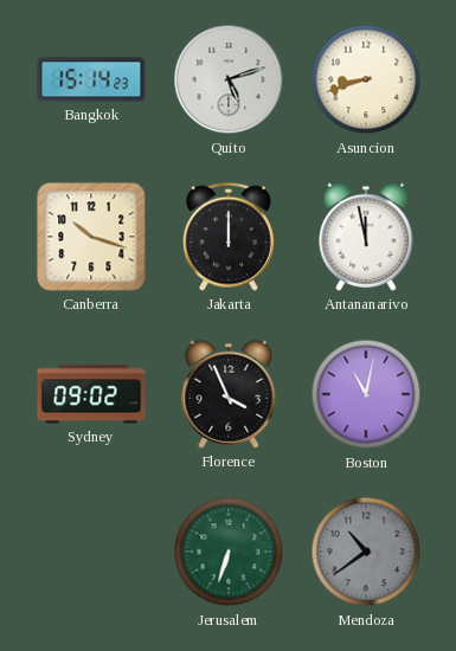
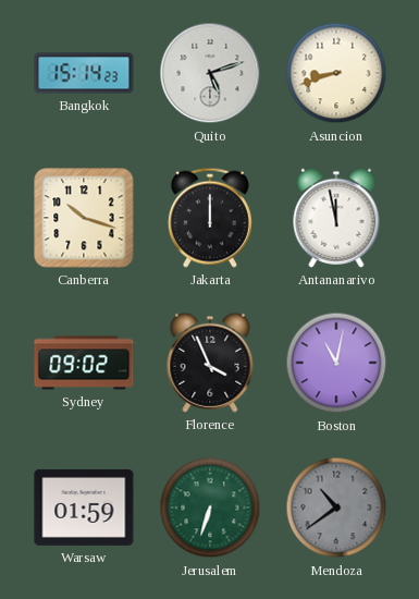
Warsaw: none -> 01:59 (84, 508)
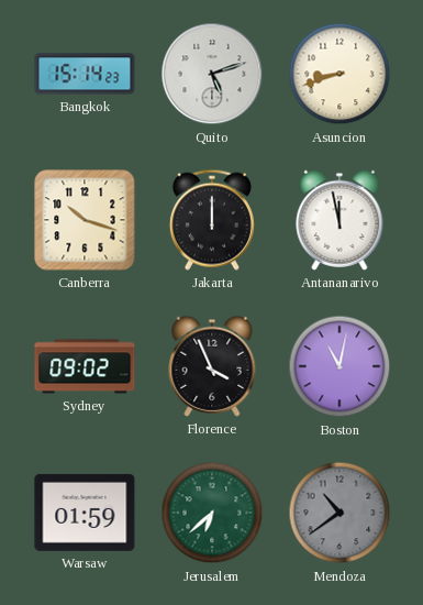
Jerusalem: 6:33 -> 6:38 (212, 513)
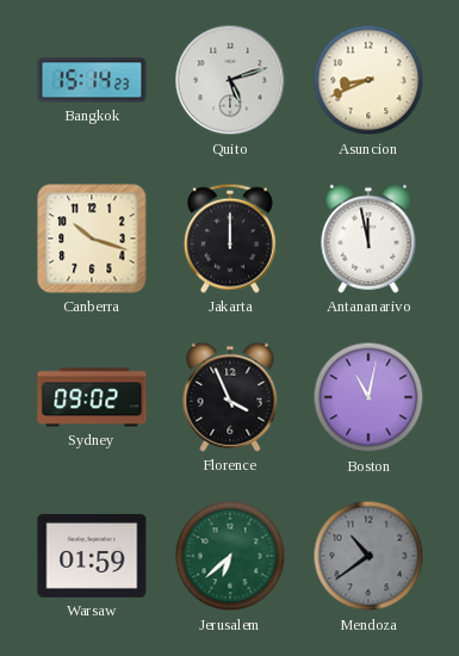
Asuncion: 8:42 -> 8:41 (368, 80)
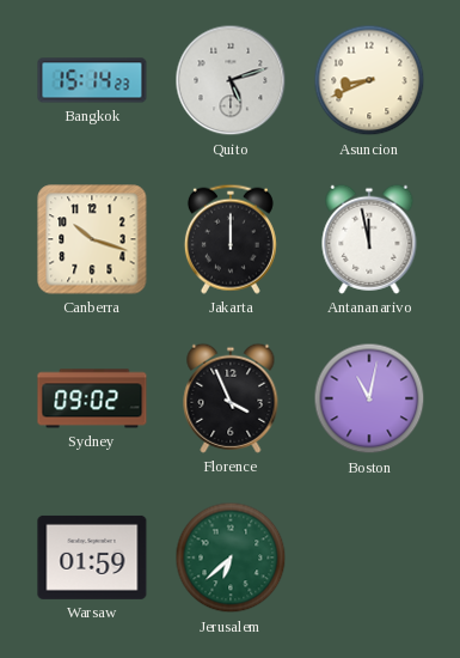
Mendoza: 10:39 -> none (368, 556)
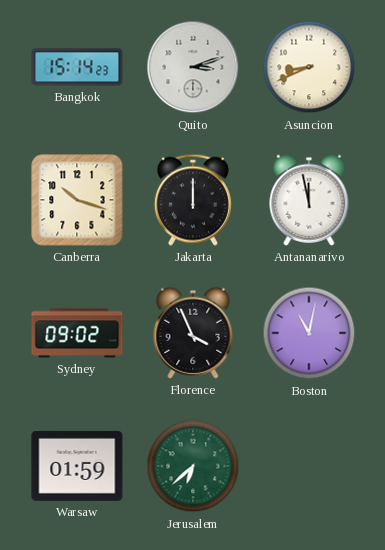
Quito: 5:12 -> 3:12 (193, 67)
